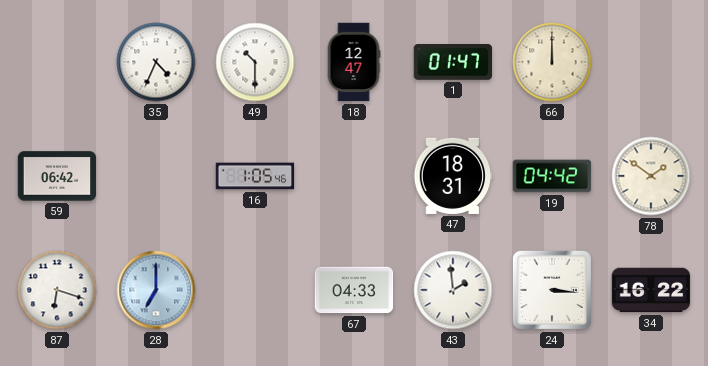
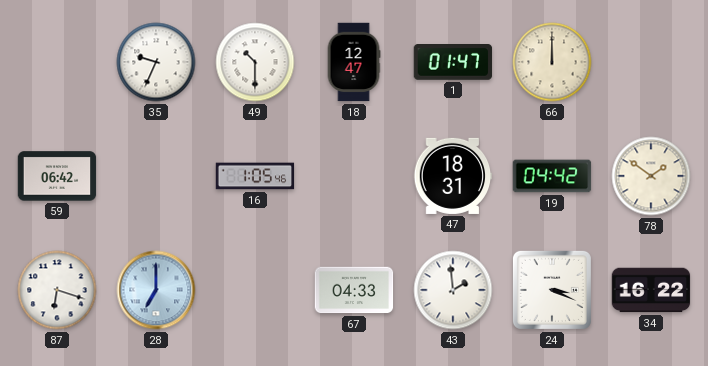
35: 4:34 -> 9:34 (156, 62)
24: 3:16 -> 3:19 (552, 290)
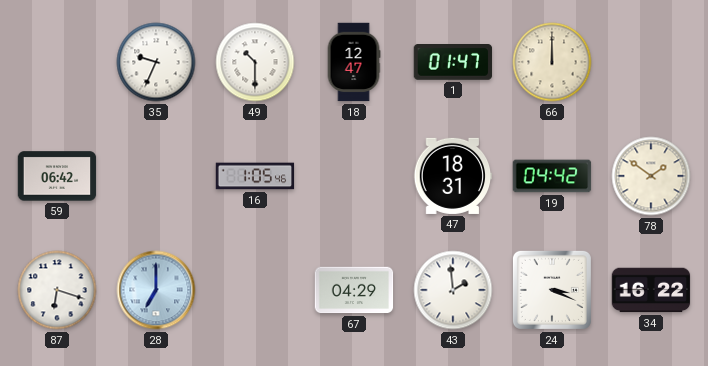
67: 04:33 -> 04:29 (354, 290)
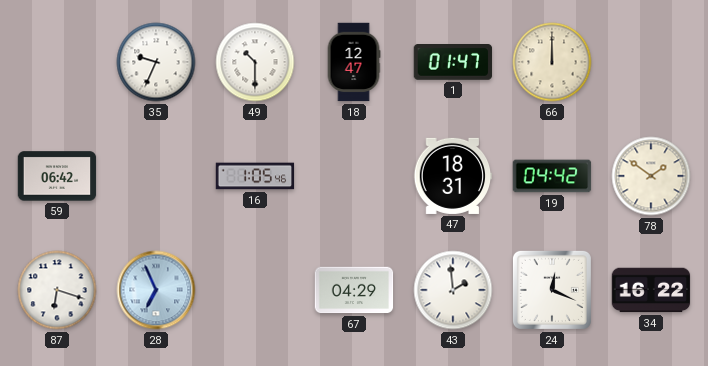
28: 7:00 -> 6:56 (156, 290)
24: 3:19 -> 12:19 (552, 290)
